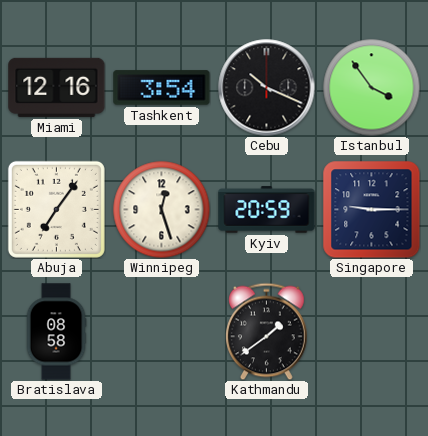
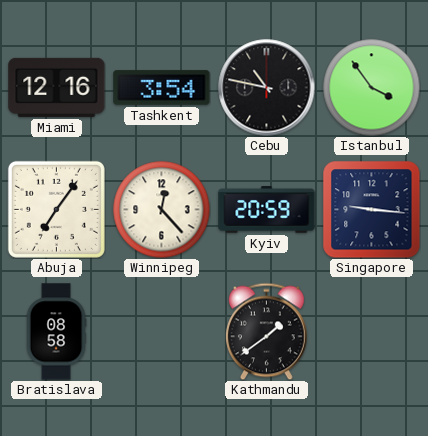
Cebu: 10:19 -> 10:47 (267, 88)
Winnipeg: 12:27 -> 12:23 (161, 209)
Singapore: 9:15 -> 9:16 (372, 210)
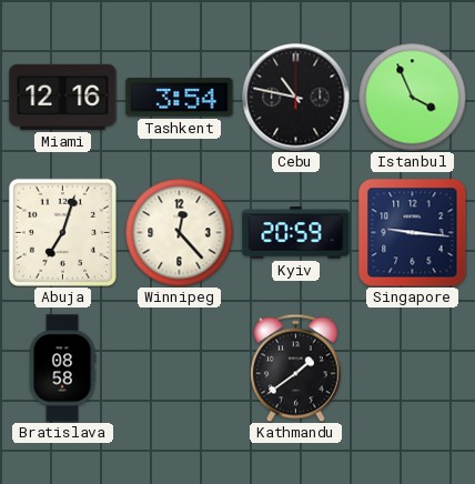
Istanbul: 3:54 -> 3:56 (412, 97)
Abuja: 7:06 -> 7:03 (62, 232)
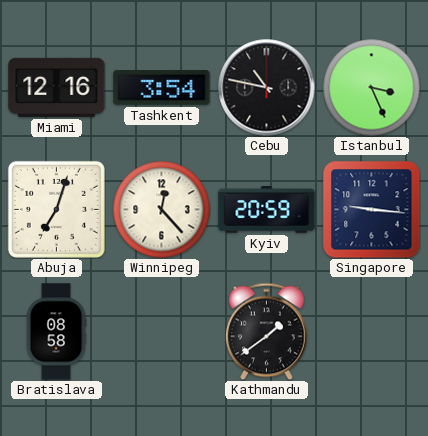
Istanbul: 3:56 -> 3:26 (371, 87)
